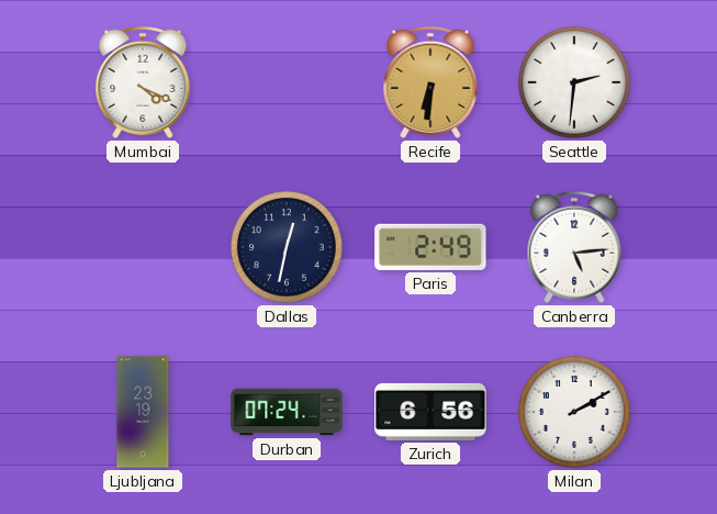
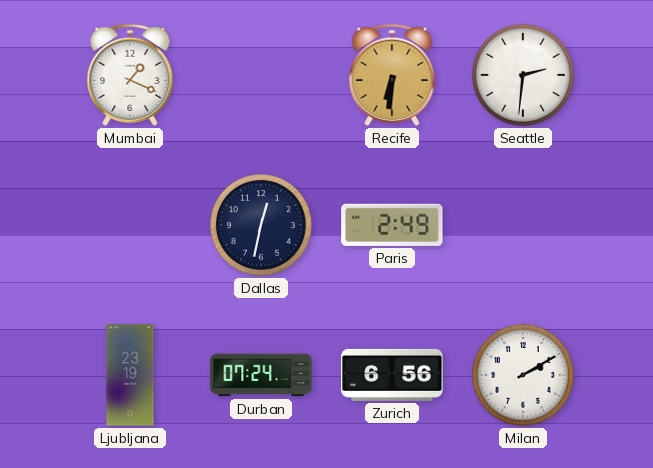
Mumbai: 4:19 -> 1:19 (130, 75)
Canberra: 5:14 -> none (574, 247)
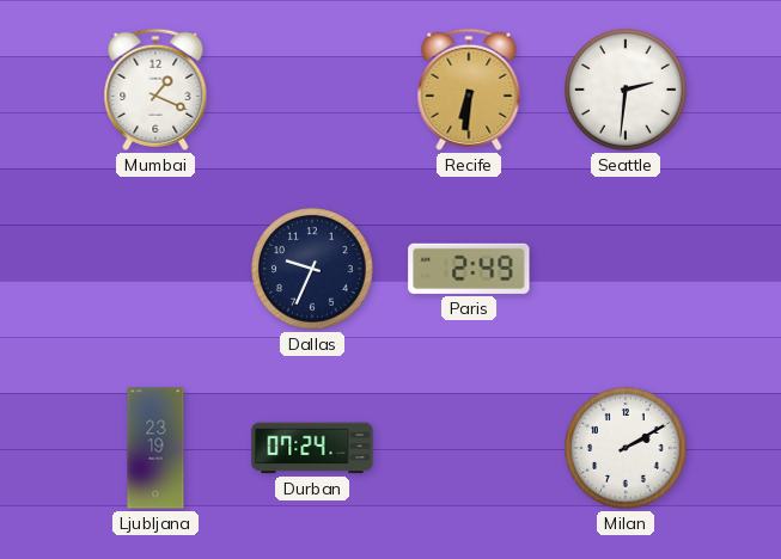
Dallas: 12:32 -> 9:34 (312, 269)
Zurich: 6:56 -> none (392, 375)
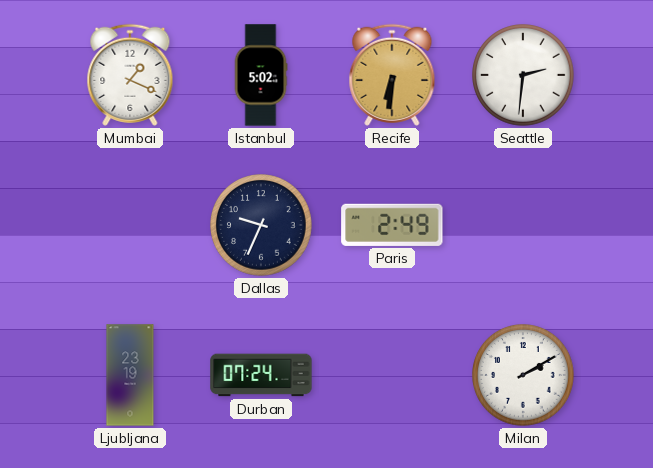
Istanbul: none -> 5:02 (261, 75)
